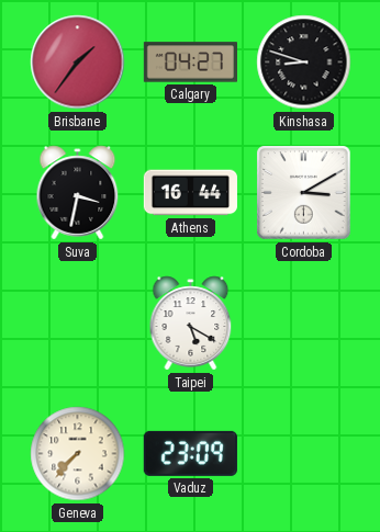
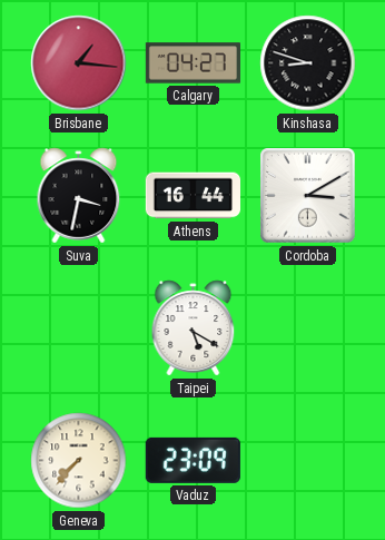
Brisbane: 1:36 -> 1:16 (79, 63)
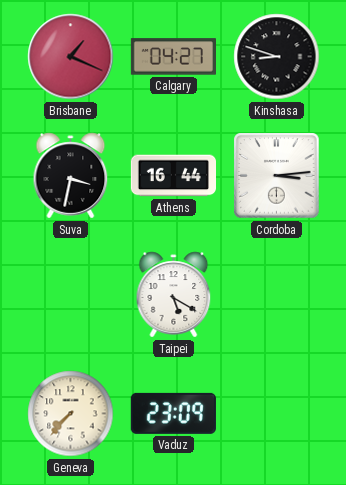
Brisbane: 1:16 -> 1:19 (71, 57)
Cordoba: 3:10 -> 3:14 (277, 176)
